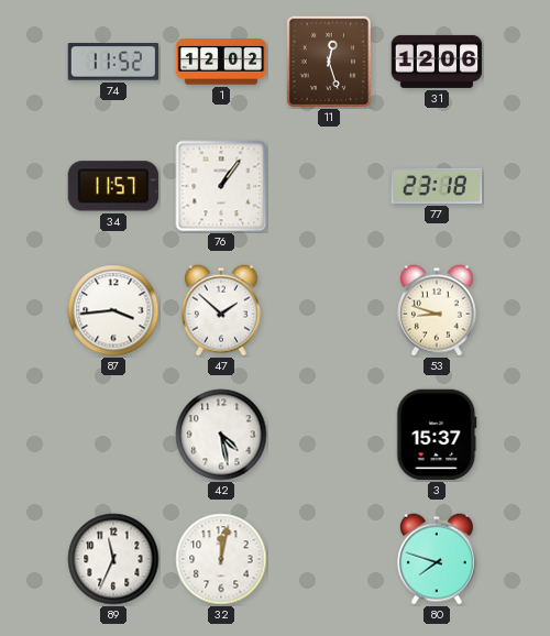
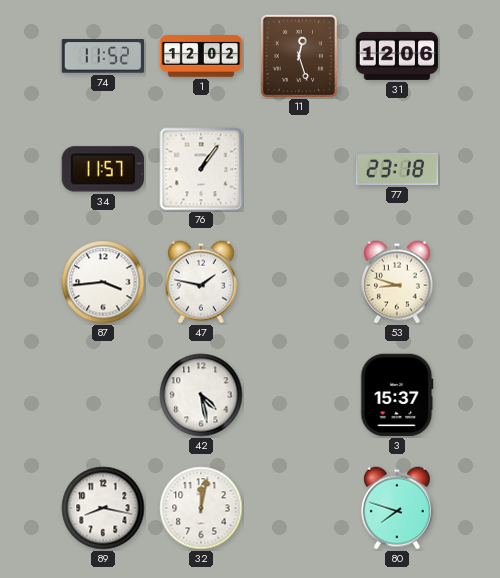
47: 1:52 -> 1:47 (202, 282)
89: 11:34 -> 8:17 (103, 508)
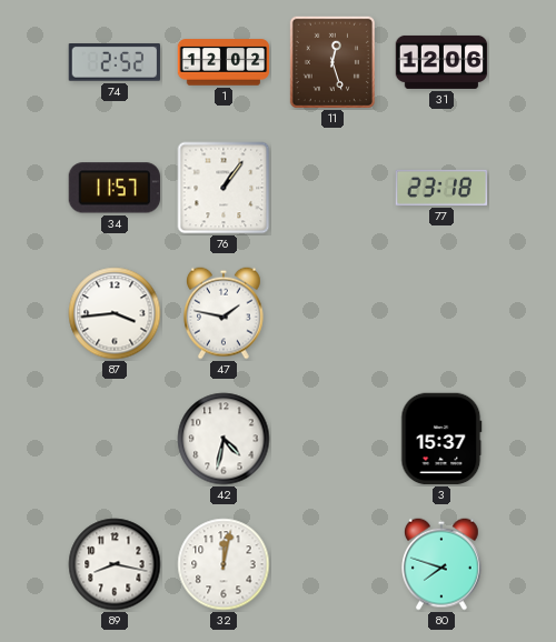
74: 11:52 -> 2:52 (113, 62)
53: 8:48 -> none (398, 282)
42: 4:28 -> 4:32 (224, 439)
